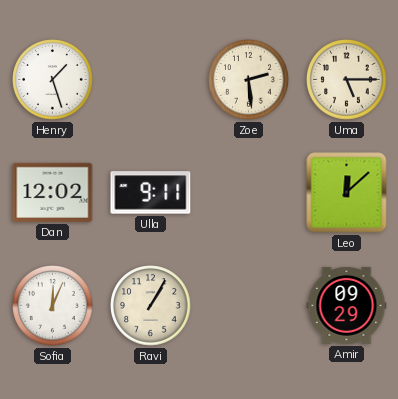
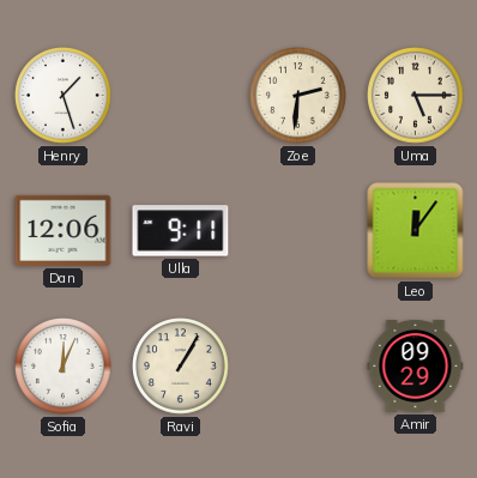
Zoe: 2:29 -> 2:31 (298, 96)
Dan: 12:02 -> 12:06 (64, 230)
Leo: 12:08 -> 12:06 (416, 231)
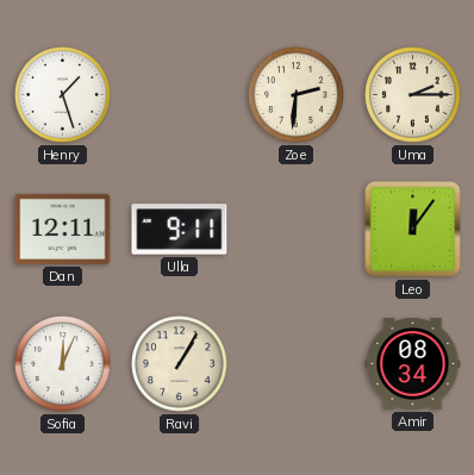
Uma: 5:15 -> 2:15 (413, 95)
Dan: 12:06 -> 12:11 (63, 229)
Amir: 09:29 -> 08:34 (413, 363)
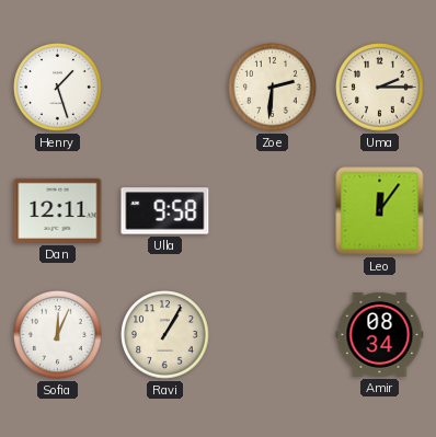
Ulla: 9:11 -> 9:58 (165, 211)
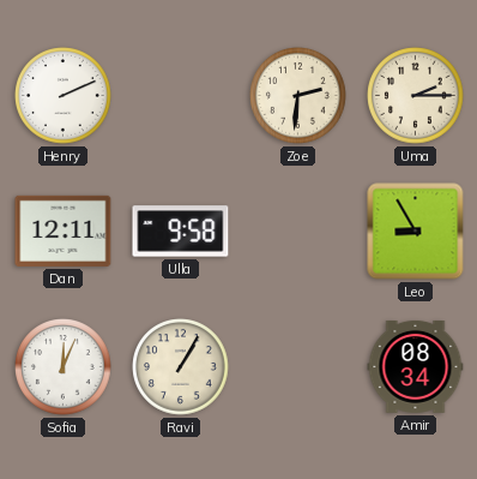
Henry: 1:27 -> 2:11 (64, 96)
Leo: 12:06 -> 8:55 (416, 232)
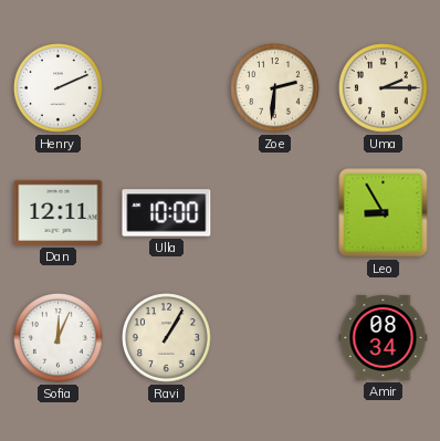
Ulla: 9:58 -> 10:00 (167, 213)
